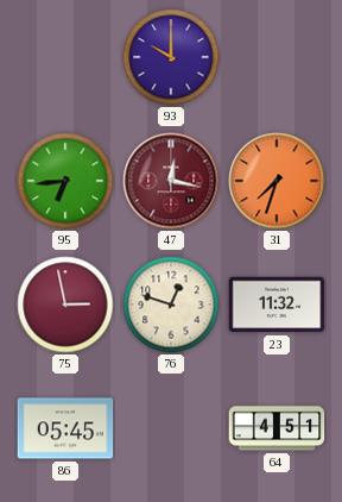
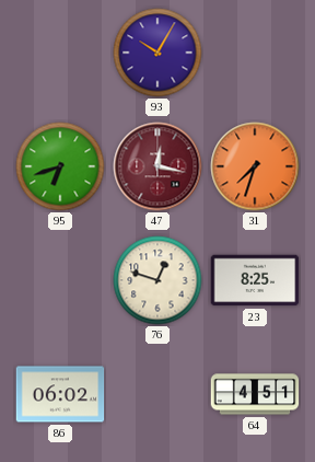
93: 10:00 -> 10:05 (157, 53)
95: 6:44 -> 6:42 (60, 166)
75: 2:58 -> none (65, 305)
23: 11:32 -> 8:25 (255, 280)
86: 05:45 -> 06:02 (60, 394)
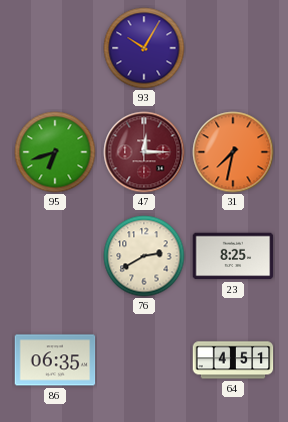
47: 12:17 -> 12:15 (144, 152)
31: 7:33 -> 7:32 (233, 152)
76: 12:48 -> 2:40 (144, 256)
86: 06:02 -> 06:35 (55, 360)
